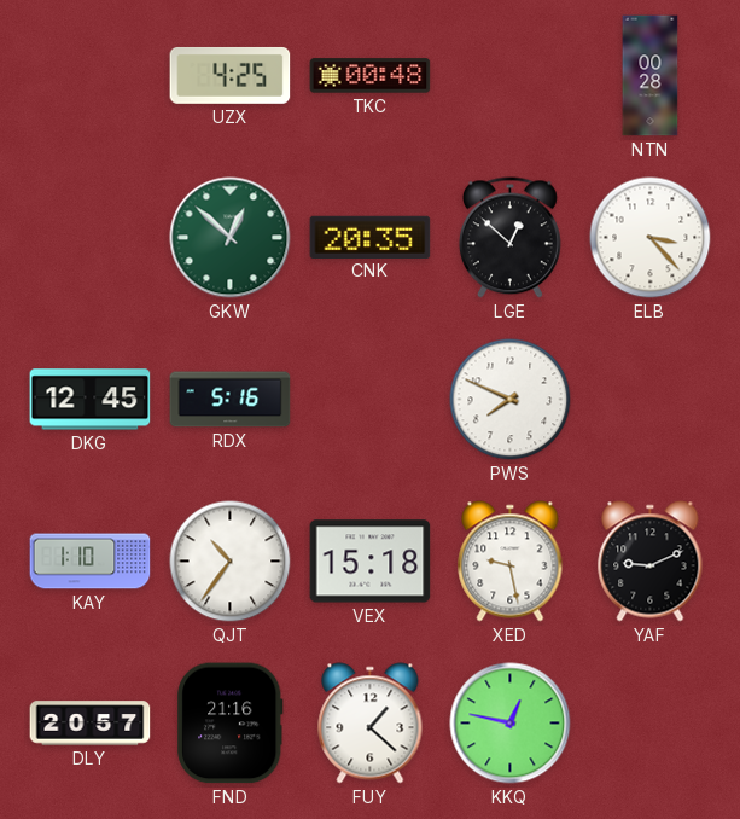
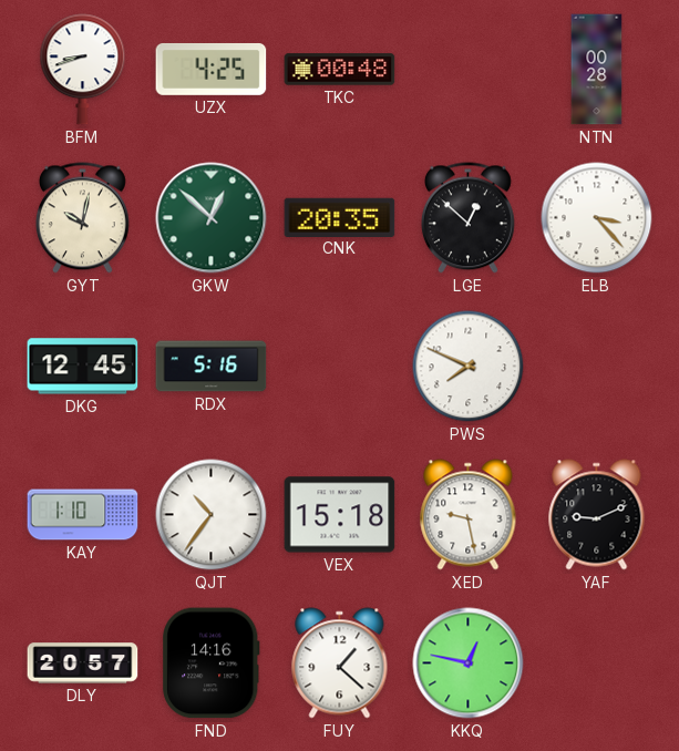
BFM: none -> 8:42 (83, 70)
GYT: none -> 10:02 (82, 218)
FND: 21:16 -> 14:16 (212, 663)
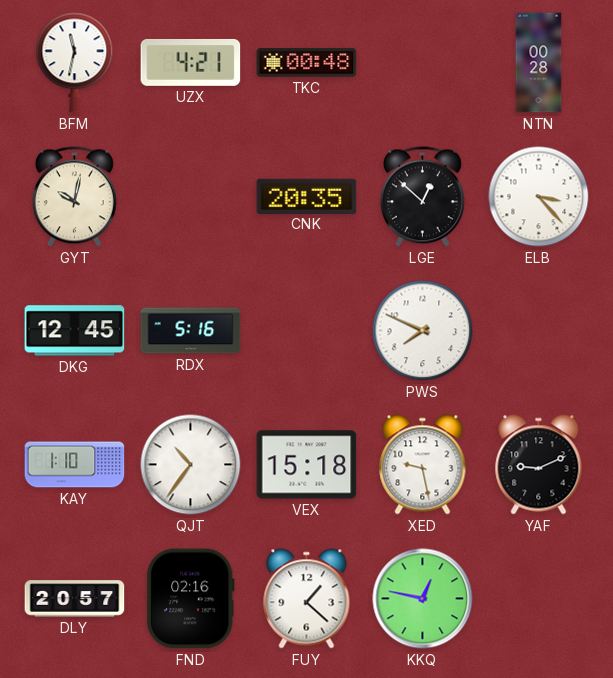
BFM: 8:42 -> 11:32 (75, 63)
UZX: 4:25 -> 4:21 (191, 62)
GKW: 12:52 -> none (212, 218)
FND: 14:16 -> 02:16 (191, 599)
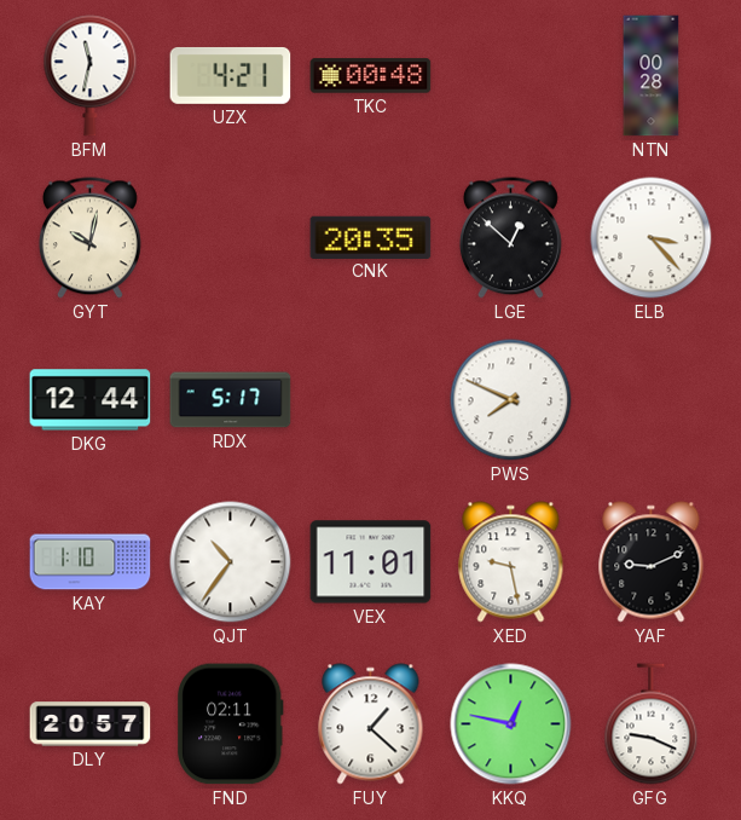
DKG: 12:45 -> 12:44 (91, 400)
RDX: 5:16 -> 5:17 (231, 400)
VEX: 15:18 -> 11:01 (371, 562)
FND: 02:16 -> 02:11 (231, 724)
GFG: none -> 9:19 (652, 724)
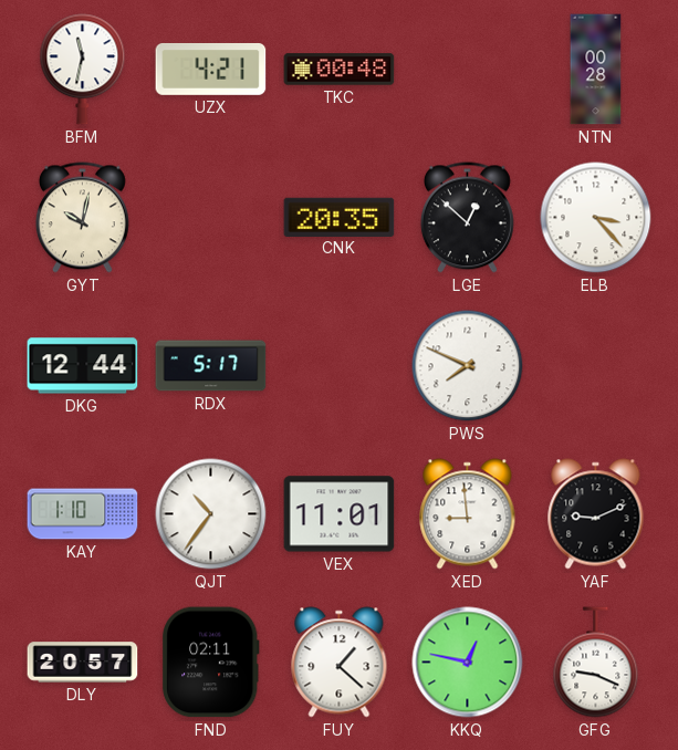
XED: 9:28 -> 8:59 (468, 514)
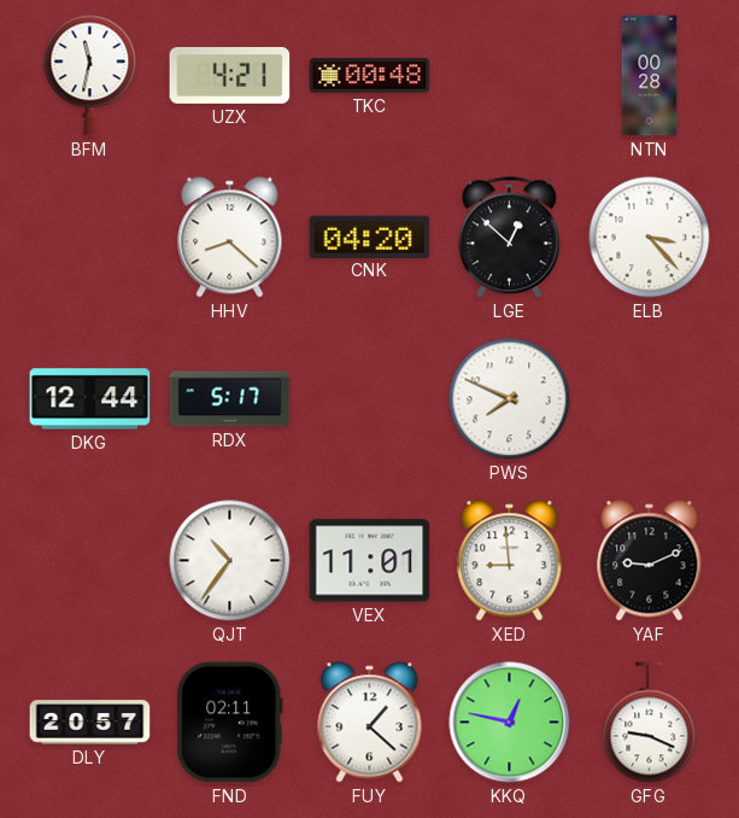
GYT: 10:02 -> none (82, 218)
HHV: none -> 8:22 (230, 238)
CNK: 20:35 -> 04:20 (370, 236)
KAY: 1:10 -> none (83, 514)
